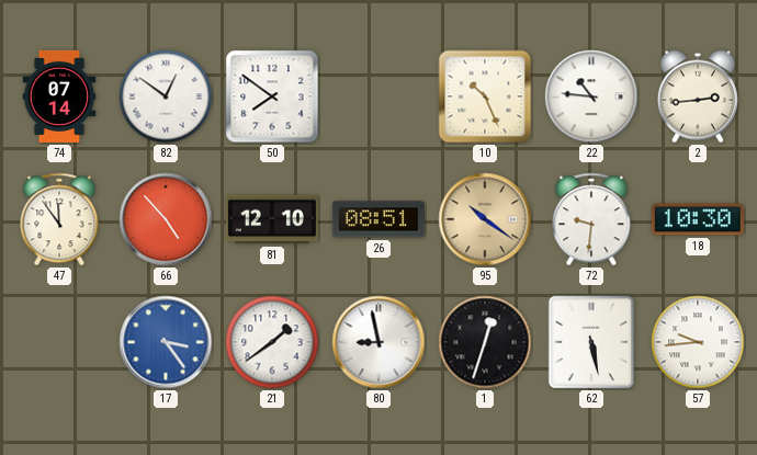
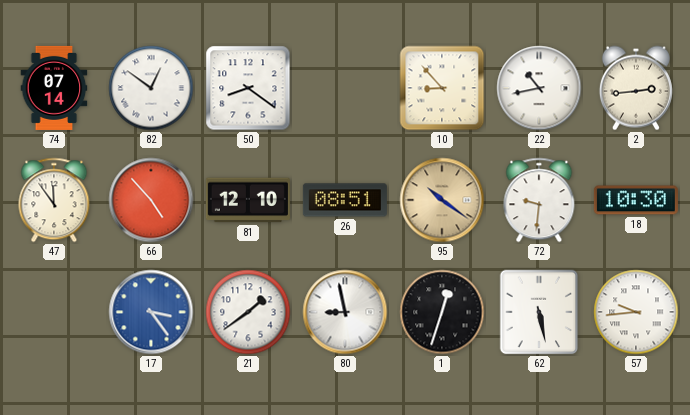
50: 7:51 -> 8:21 (248, 88)
10: 10:26 -> 8:53 (442, 88)
22: 10:46 -> 10:43 (539, 88)
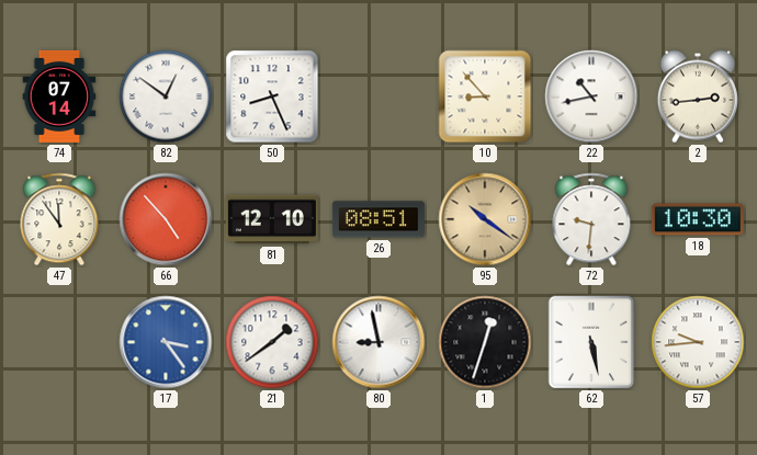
50: 8:21 -> 8:26 (272, 96)
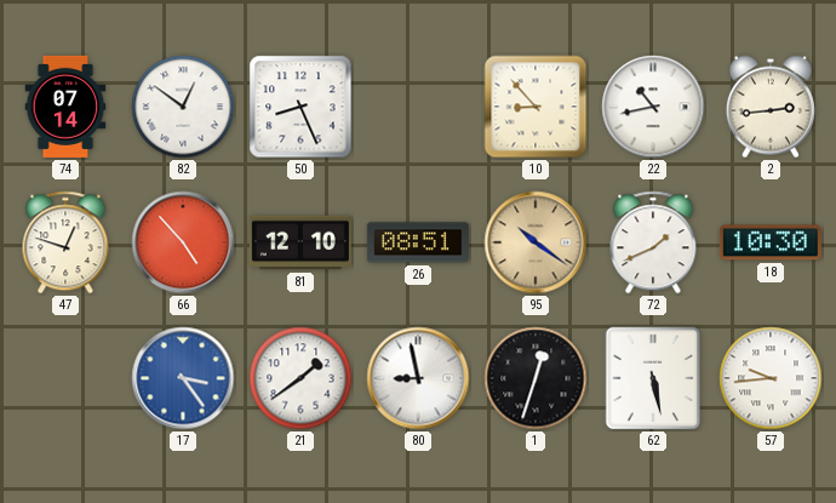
47: 11:54 -> 12:48 (65, 242)
72: 9:31 -> 1:41 (653, 242)
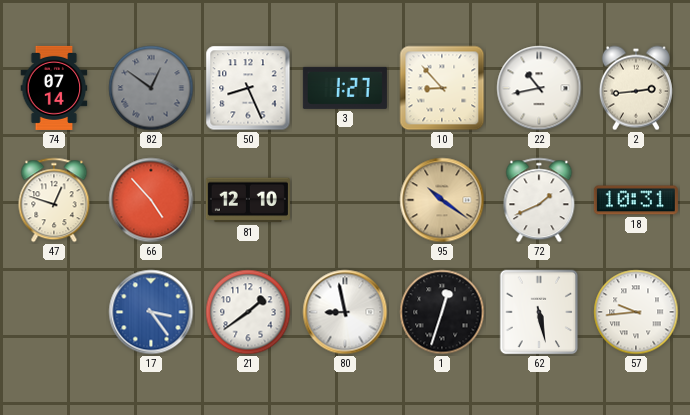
82 dial: white -> grey (151, 88)
3: none -> 1:27 (345, 88)
26: 08:51 -> none (418, 242)
18: 10:30 -> 10:31 (636, 200)
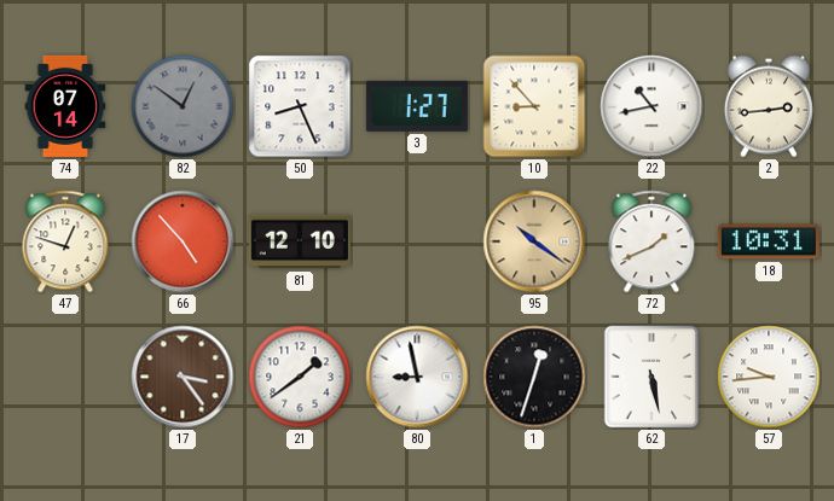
17 dial: blue -> brown (183, 377)
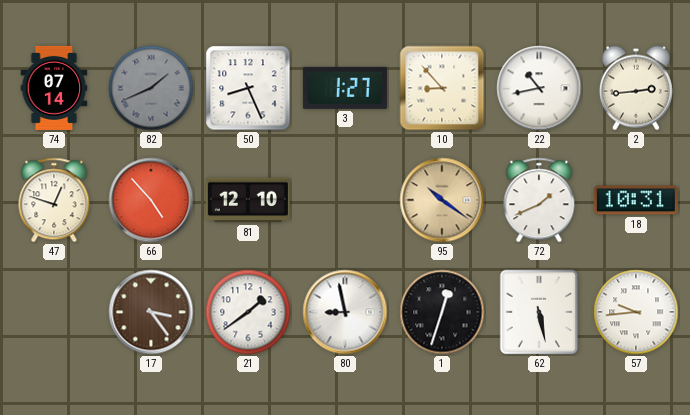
82: 12:51 -> 1:41 (151, 88)
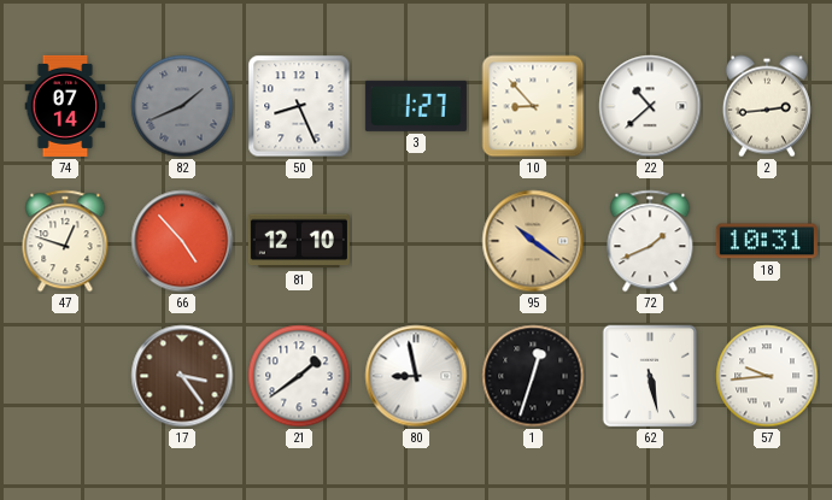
22: 10:43 -> 10:38 (650, 106)
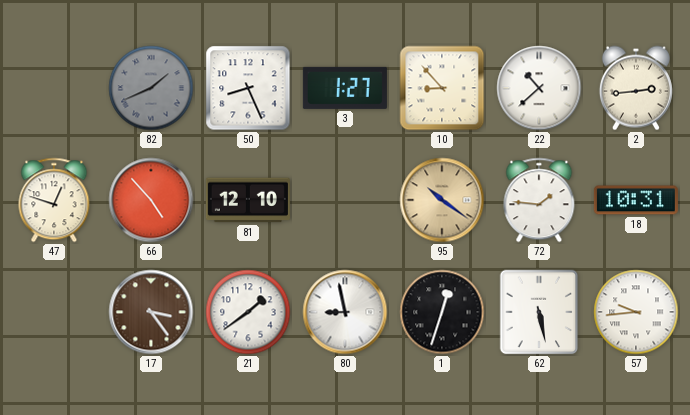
74: 07:14 -> none (65, 106)
72: 1:41 -> 1:46 (539, 200)
